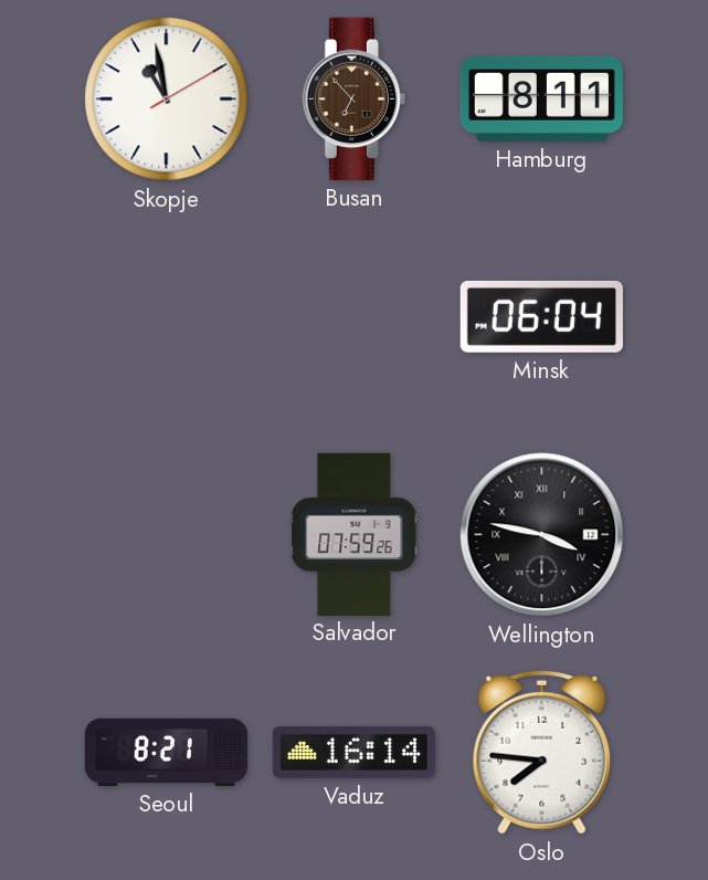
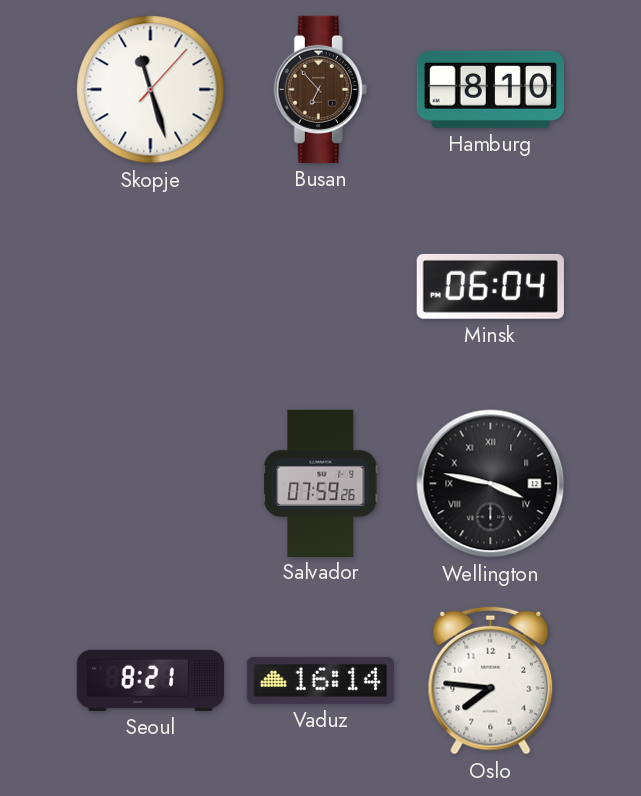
Skopje: 10:58 -> 11:27 (151, 90)
Hamburg: 8:11 -> 8:10 (490, 89)
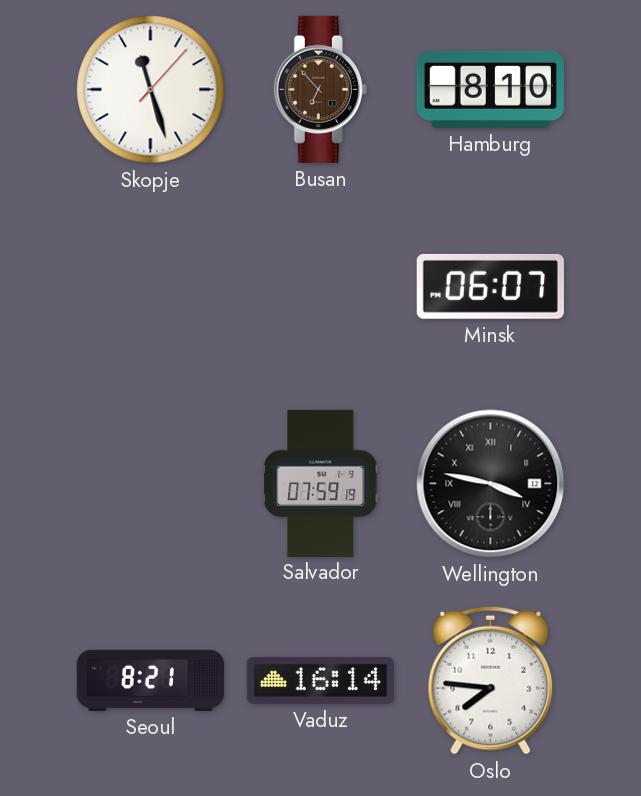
Minsk: 06:04 -> 06:07 (490, 286)
Salvador: 07:59:26 -> 07:59:19 (321, 483)
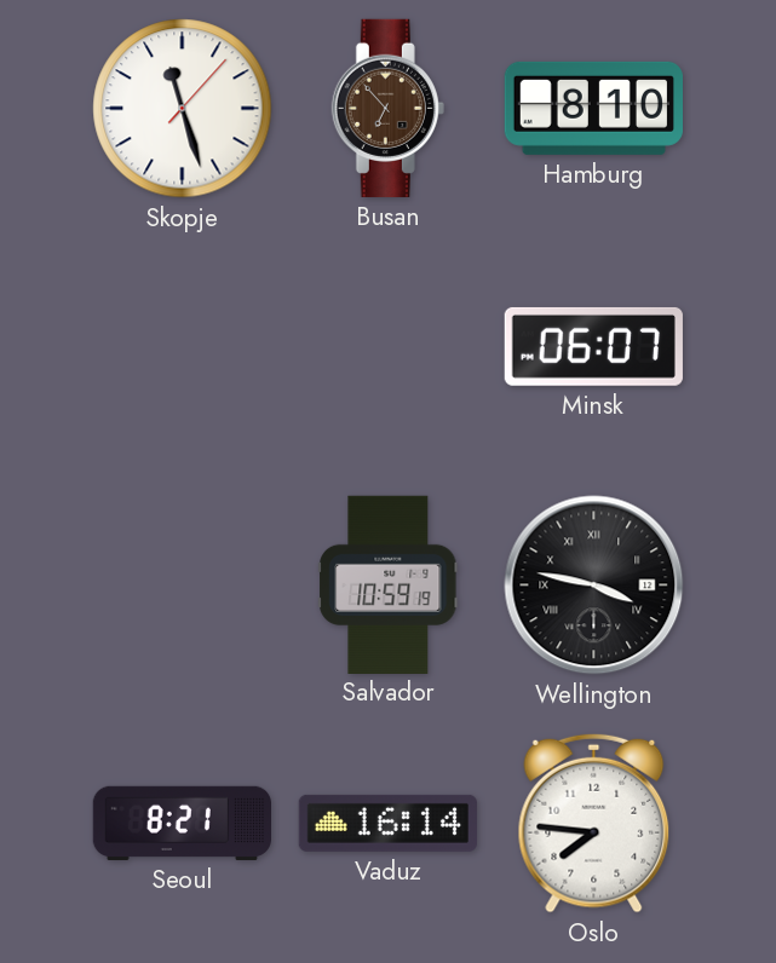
Salvador: 07:59 -> 10:59 (389, 584)
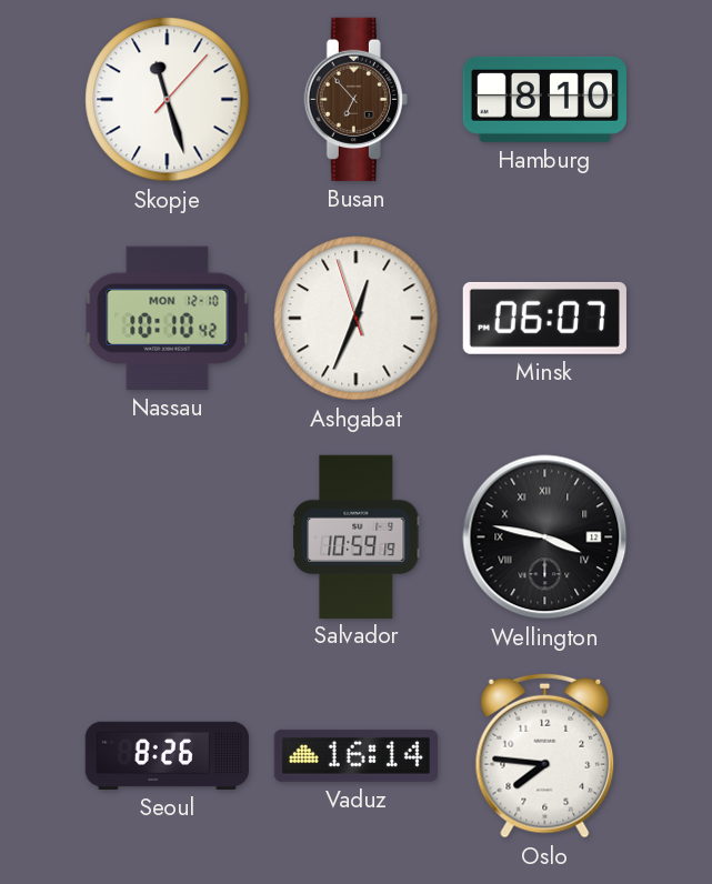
Nassau: none -> 10:10 (168, 318)
Ashgabat: none -> 12:33 (357, 319)
Seoul: 8:21 -> 8:26 (167, 755)
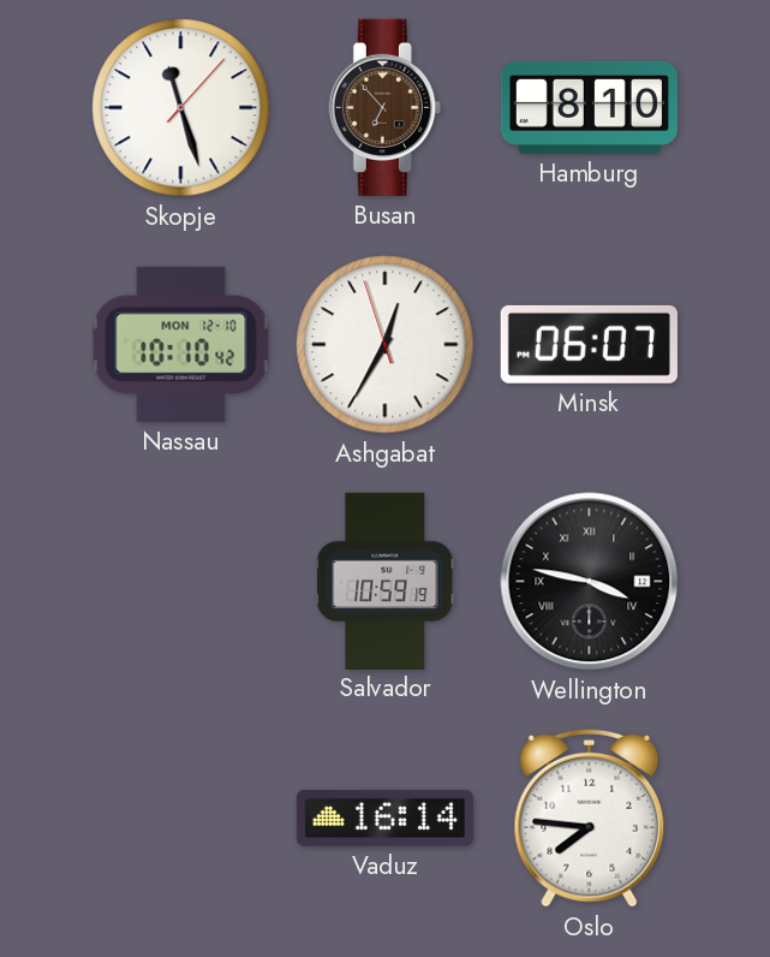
Ashgabat: 12:33 -> 12:34 (386, 345)
Seoul: 8:26 -> none (167, 755)
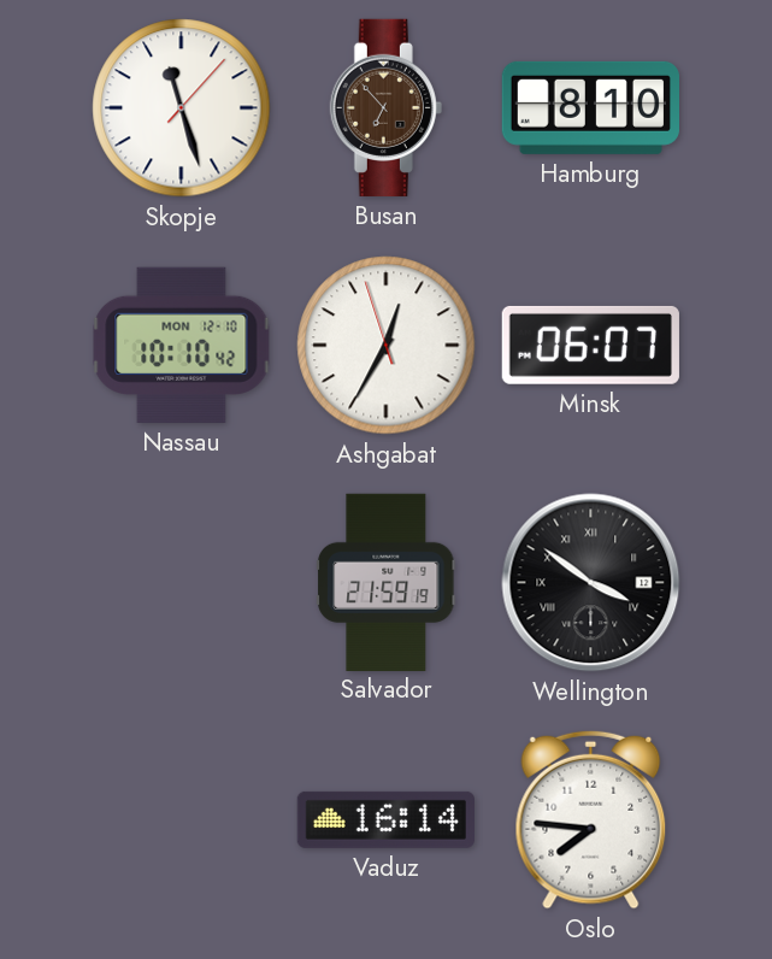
Salvador: 10:59 -> 21:59 (387, 582)
Wellington: 3:47 -> 3:51 (591, 583)
